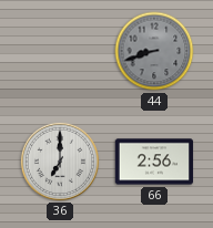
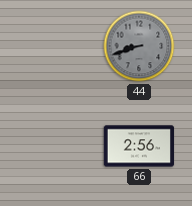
36: 7:00 -> none (59, 160)
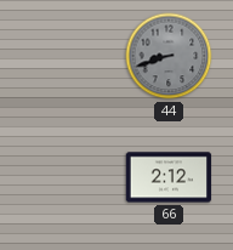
66: 2:56 -> 2:12 (169, 177)
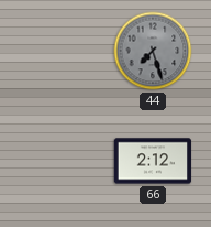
44: 8:42 -> 7:27 (153, 51)
